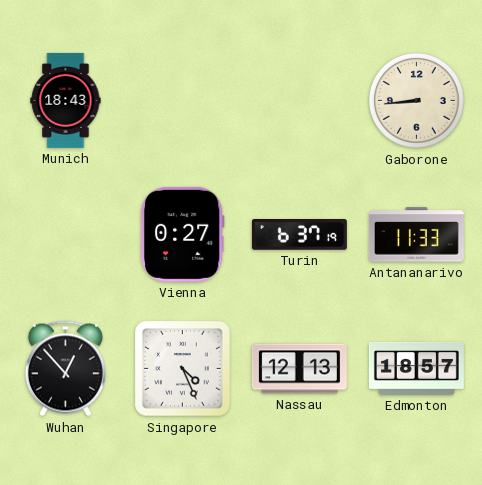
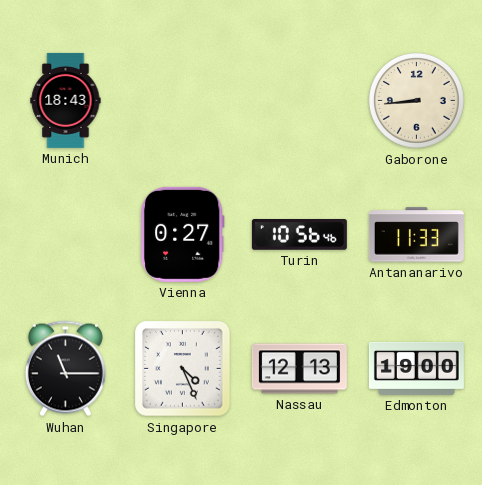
Turin: 6:37 -> 10:56 (299, 235)
Wuhan: 12:53 -> 11:15 (65, 369)
Edmonton: 18:57 -> 19:00 (416, 368)
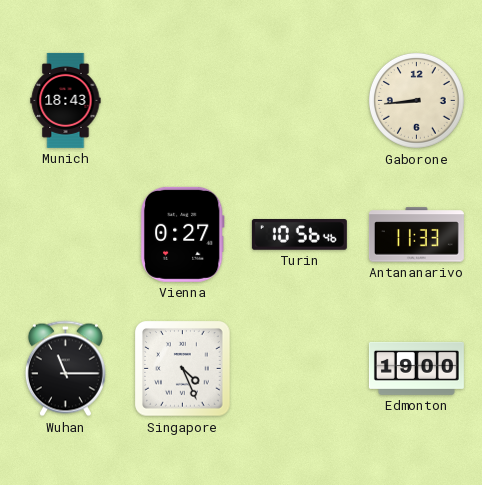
Nassau: 12:13 -> none (299, 369)
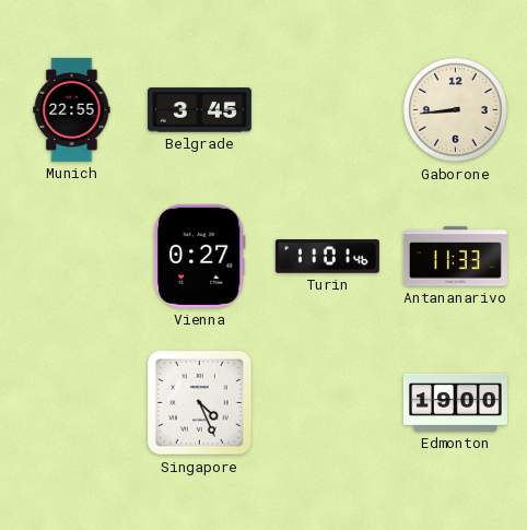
Munich: 18:43 -> 22:55 (72, 109)
Belgrade: none -> 3:45 (199, 110)
Turin: 10:56 -> 11:01 (327, 257)
Wuhan: 11:15 -> none (65, 369)
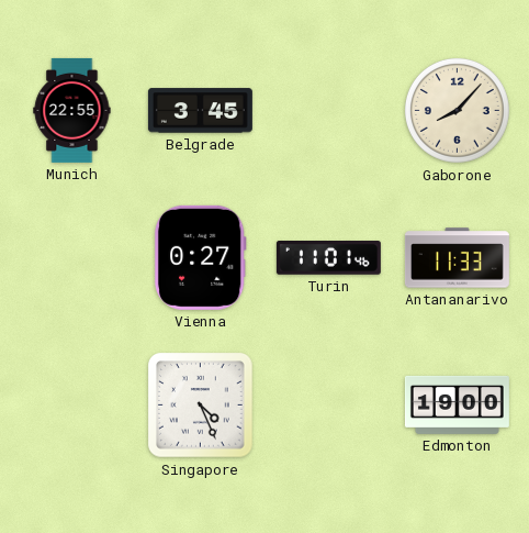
Gaborone: 8:44 -> 8:07 (457, 110)
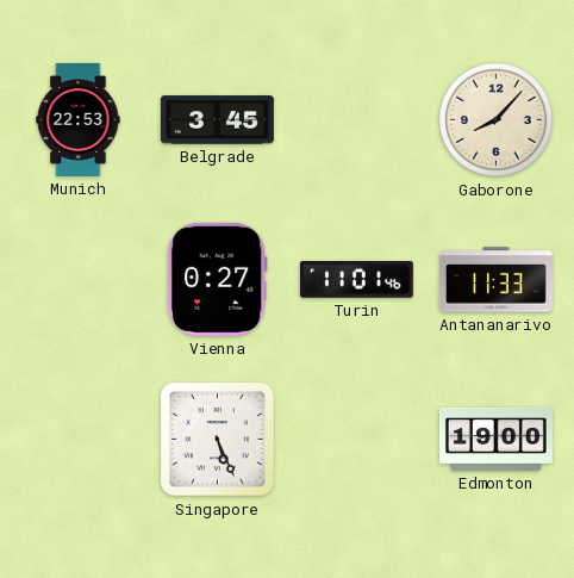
Munich: 22:55 -> 22:53 (79, 119)
Singapore: 4:26 -> 5:26 (218, 440)
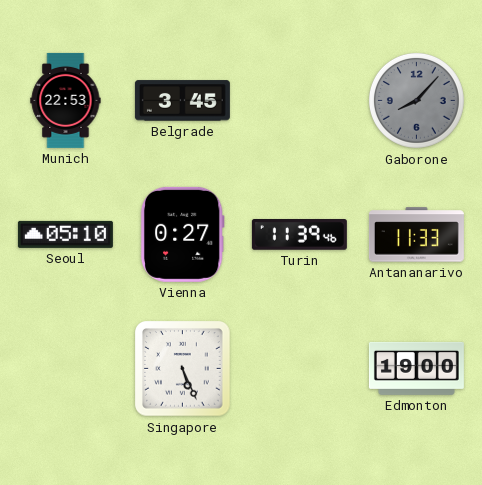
Gaborone dial: cream -> grey (416, 100)
Seoul: none -> 05:10 (65, 234)
Turin: 11:01 -> 11:39 (299, 235)
